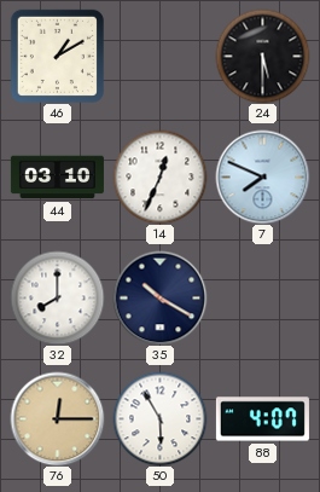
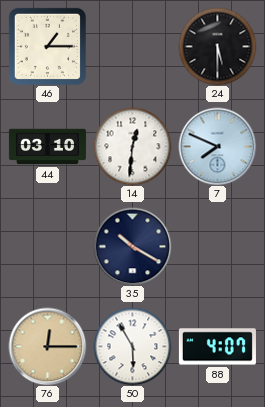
46: 1:10 -> 1:15 (47, 46)
14: 12:34 -> 12:31 (132, 146)
32: 8:00 -> none (57, 297)
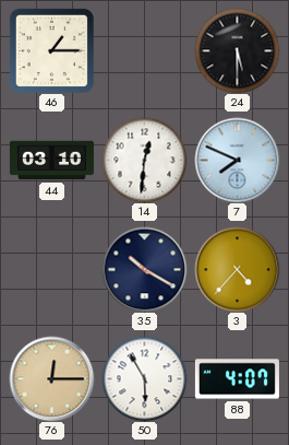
3: none -> 4:37 (237, 269)
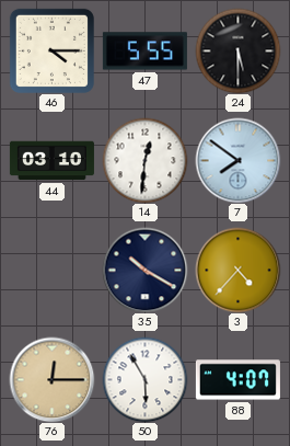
46: 1:15 -> 4:15 (51, 50)
47: none -> 5:55 (144, 52)
7: 7:49 -> 7:51 (237, 160)
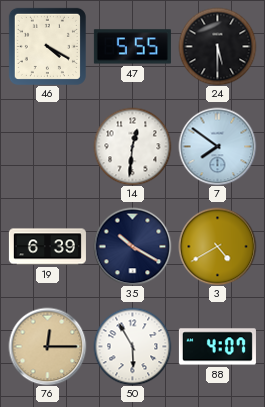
46: 4:15 -> 4:20 (47, 46)
44: 03:10 -> none (51, 161)
19: none -> 6:39 (47, 247)
3: 4:37 -> 4:40 (217, 246)
